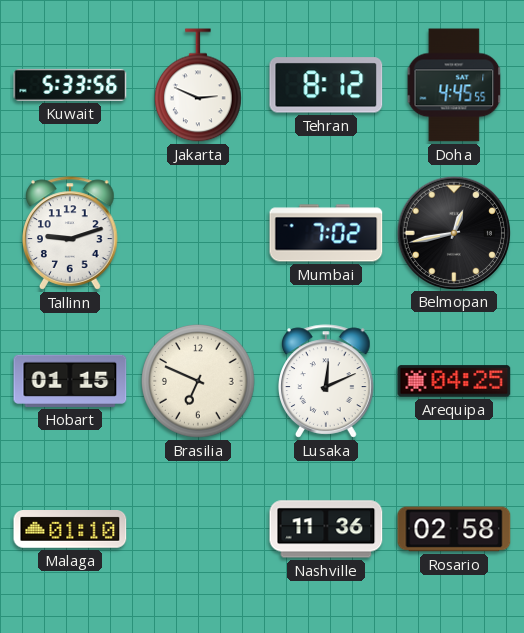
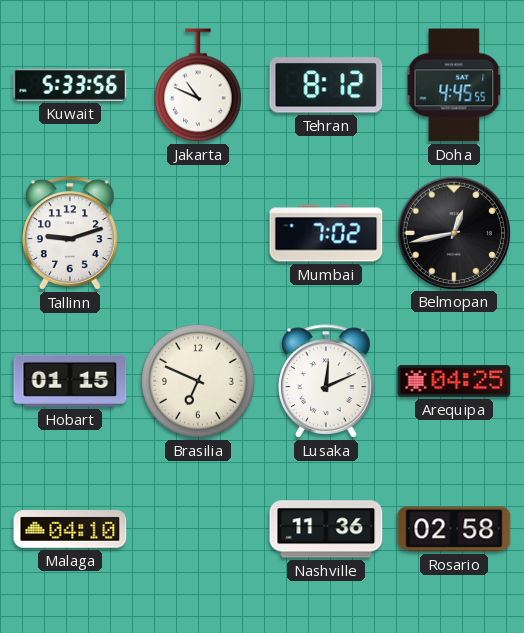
Jakarta: 2:49 -> 10:49 (199, 85)
Malaga: 01:10 -> 04:10 (70, 530)
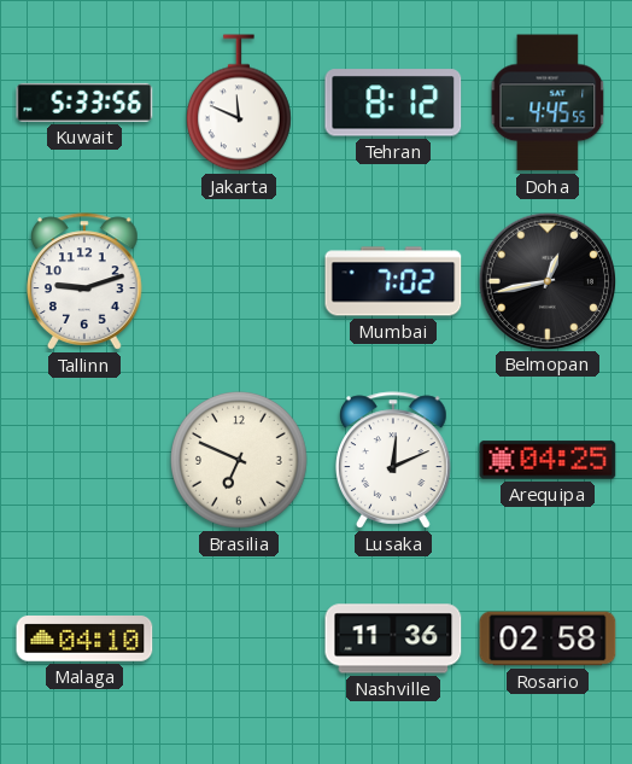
Jakarta: 10:49 -> 11:49 (240, 103)
Hobart: 01:15 -> none (70, 381)
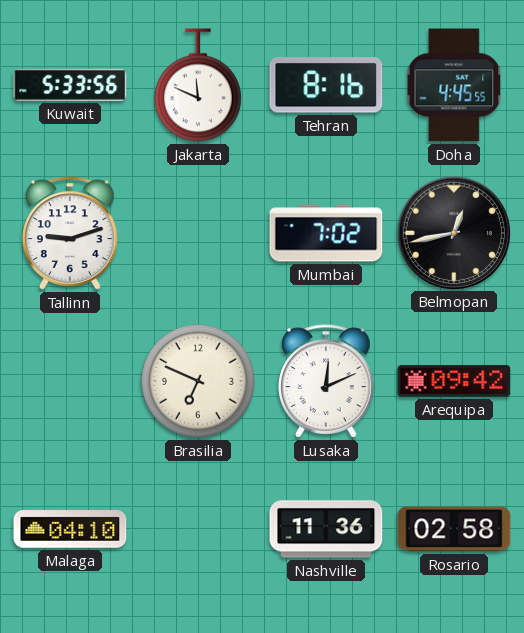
Tehran: 8:12 -> 8:16 (326, 85)
Arequipa: 04:25 -> 09:42 (454, 381)
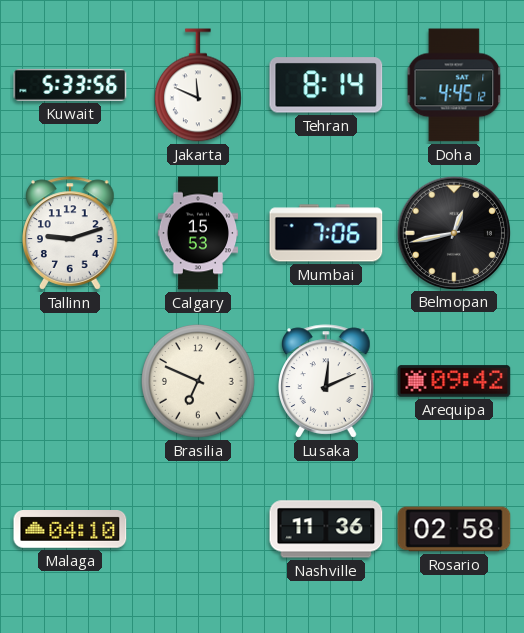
Tehran: 8:16 -> 8:14 (326, 85)
Doha: 4:45:55 -> 4:45:12 (454, 85)
Calgary: none -> 15:53 (198, 233)
Mumbai: 7:02 -> 7:06 (326, 233)
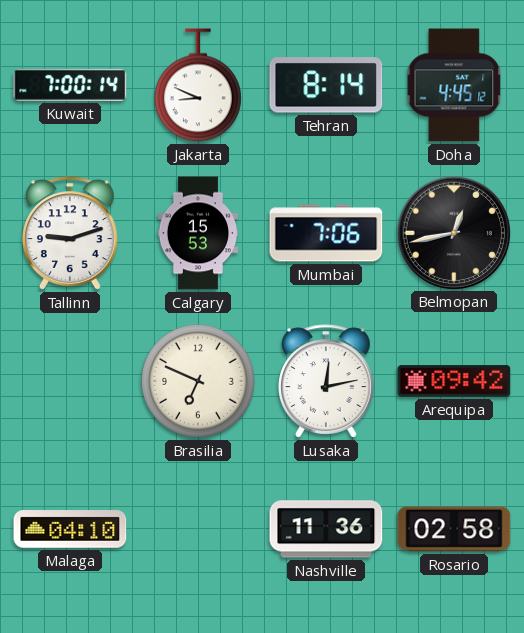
Kuwait: 5:33 -> 7:00 (70, 85)
Jakarta: 11:49 -> 8:49 (199, 85)
Lusaka: 12:11 -> 12:13 (327, 381)
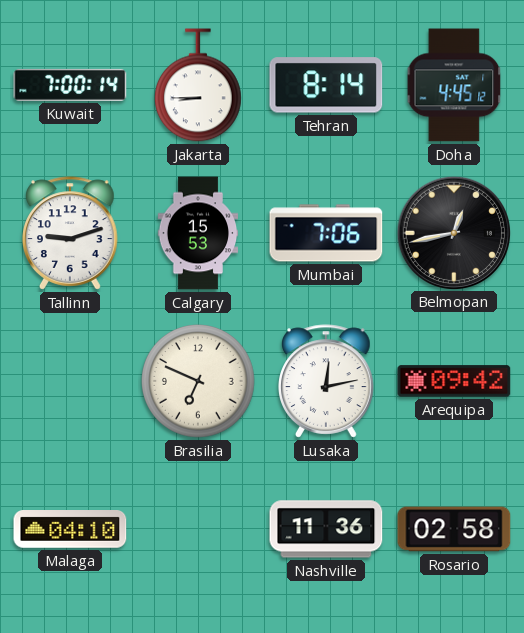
Jakarta: 8:49 -> 8:45 (199, 85)
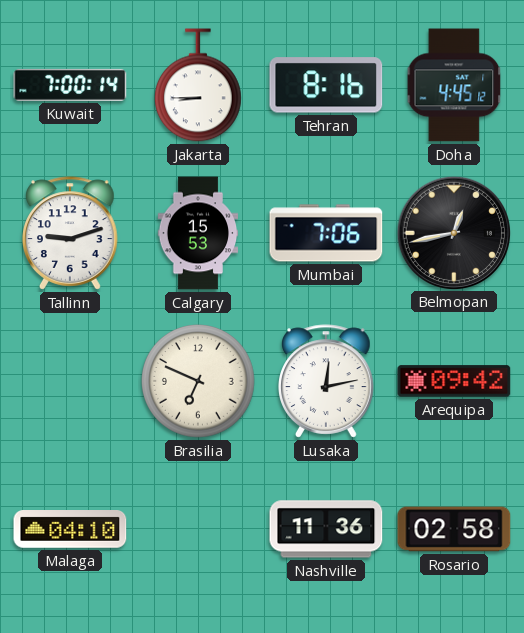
Tehran: 8:14 -> 8:16 (326, 85)
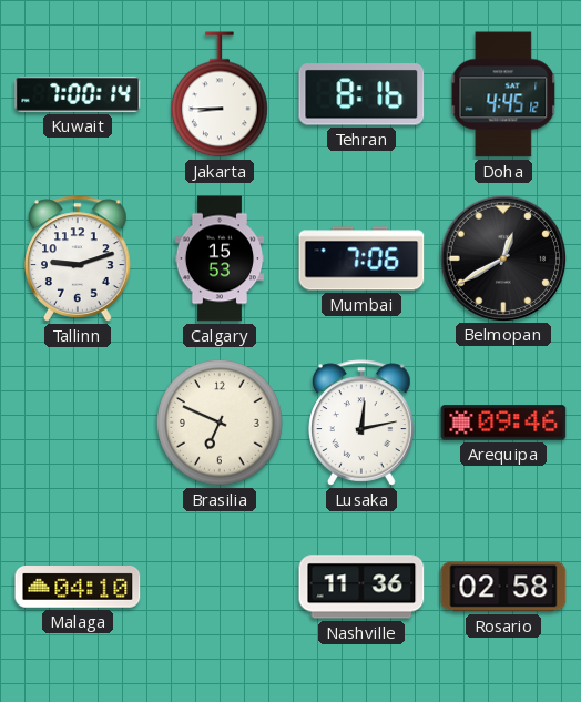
Belmopan: 12:43 -> 12:40 (502, 257)
Arequipa: 09:42 -> 09:46 (503, 423)
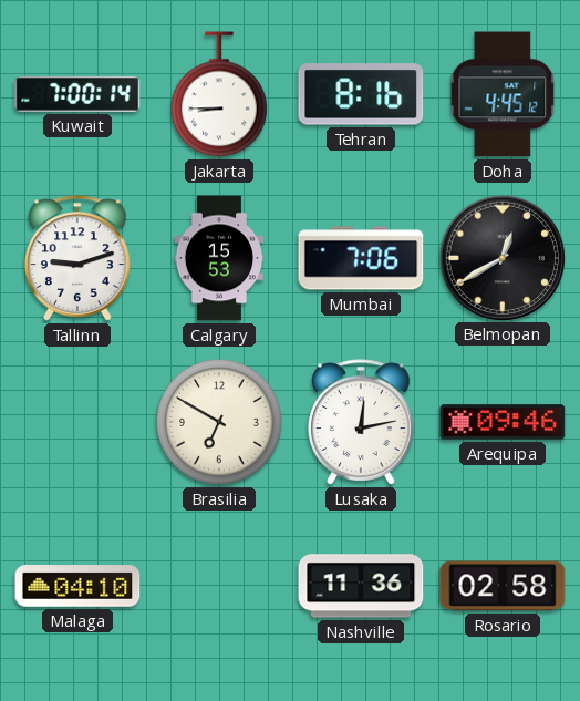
Brasilia: 6:49 -> 6:50 (220, 423)
